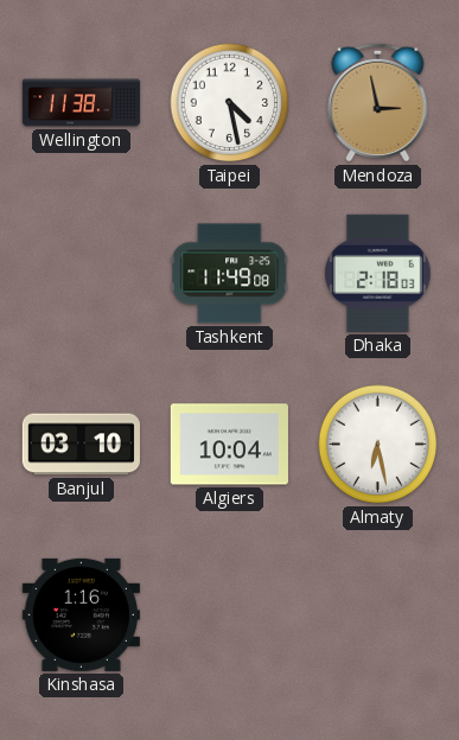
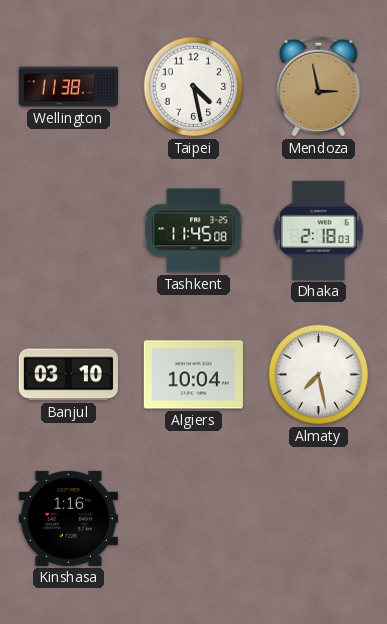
Tashkent: 11:49 -> 11:45 (194, 231)
Almaty: 6:28 -> 7:28 (319, 375)
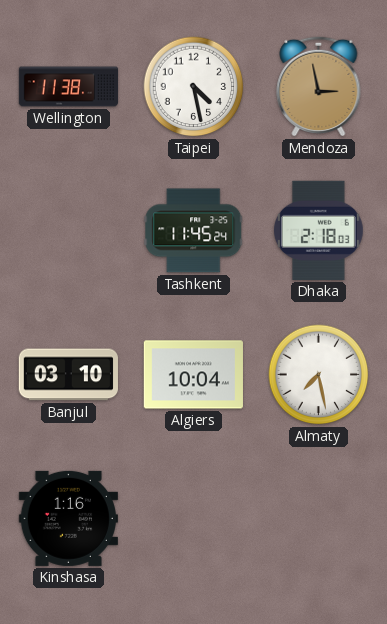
Tashkent: 11:45:08 -> 11:45:24 (194, 231)
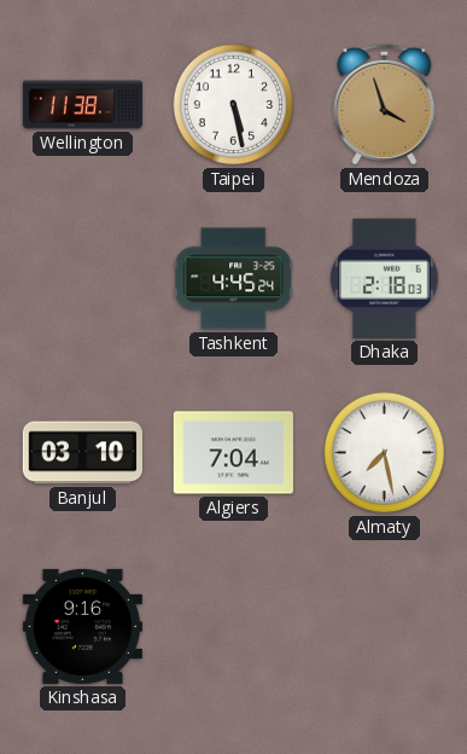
Taipei: 4:28 -> 5:28 (234, 105)
Mendoza: 2:58 -> 3:57 (385, 104)
Tashkent: 11:45 -> 4:45 (234, 279)
Algiers: 10:04 -> 7:04 (233, 453)
Kinshasa: 1:16 -> 9:16 (82, 626)
